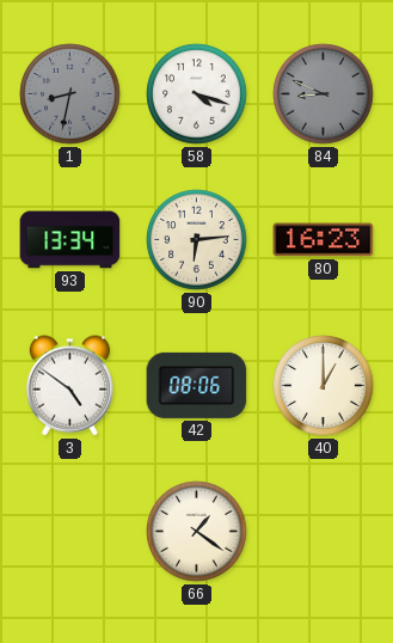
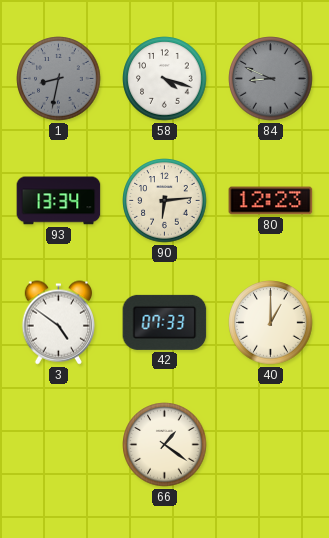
80: 16:23 -> 12:23 (271, 201)
42: 08:06 -> 07:33 (165, 322)
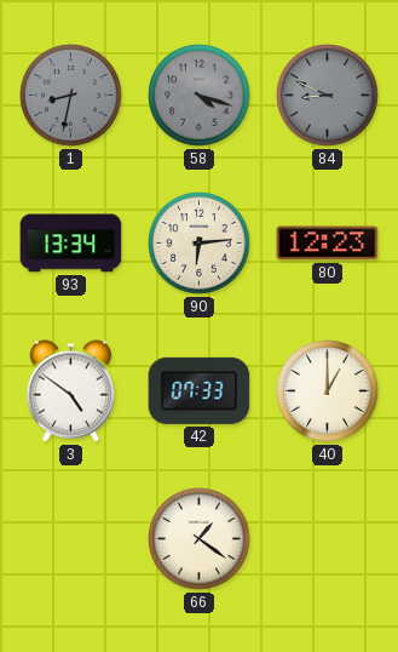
58 dial: white -> grey (200, 96)
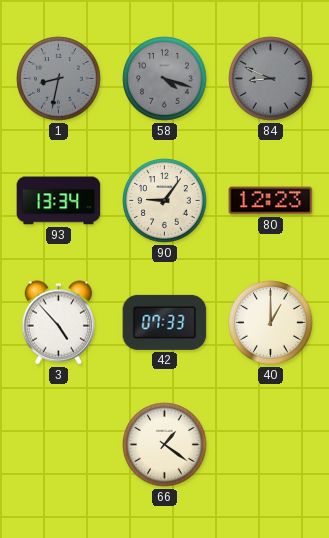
90: 6:14 -> 9:06 (165, 201)
3: 4:51 -> 4:53 (59, 323)
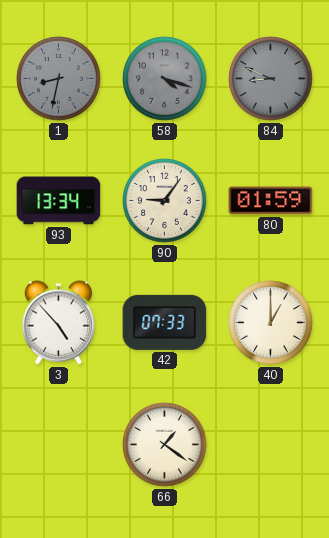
80: 12:23 -> 01:59 (271, 201)
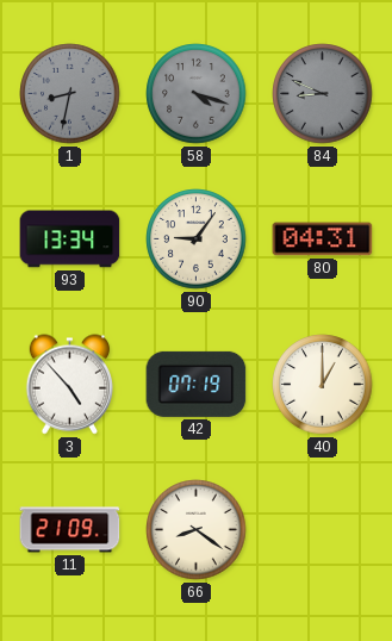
80: 01:59 -> 04:31 (323, 239)
42: 07:33 -> 07:19 (197, 384)
11: none -> 21:09 (70, 530)
66: 1:21 -> 8:21 (197, 530)
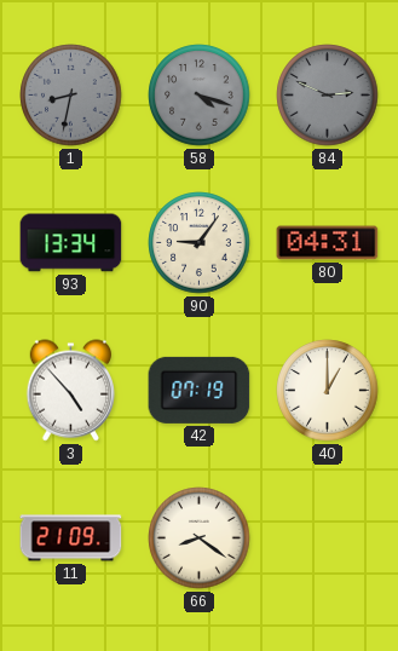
84: 8:49 -> 2:49 (328, 96)
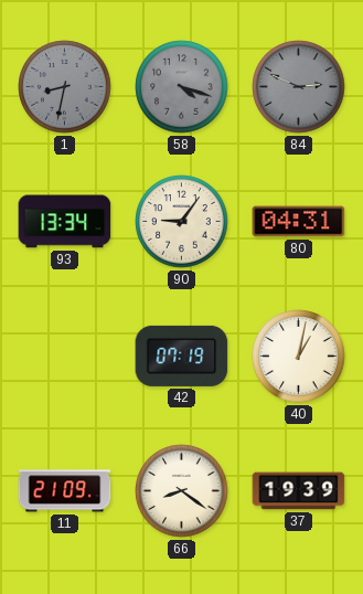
3: 4:53 -> none (71, 391)
40: 1:00 -> 1:02 (299, 357)
37: none -> 19:39 (299, 491)
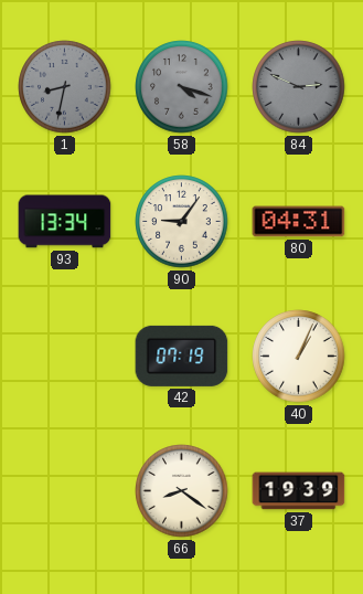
40: 1:02 -> 1:04 (299, 357)
11: 21:09 -> none (65, 491)
